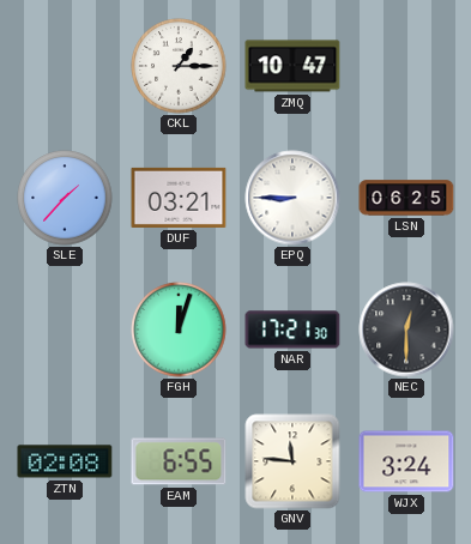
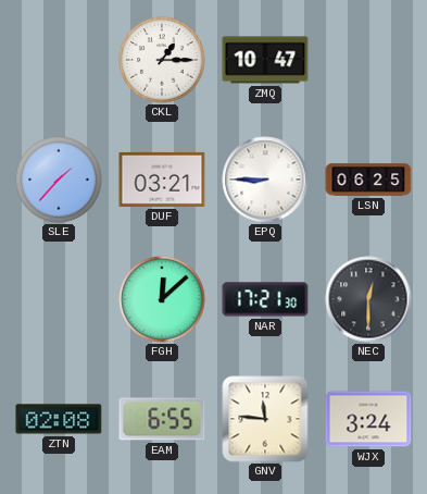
FGH: 12:03 -> 12:08 (162, 299)
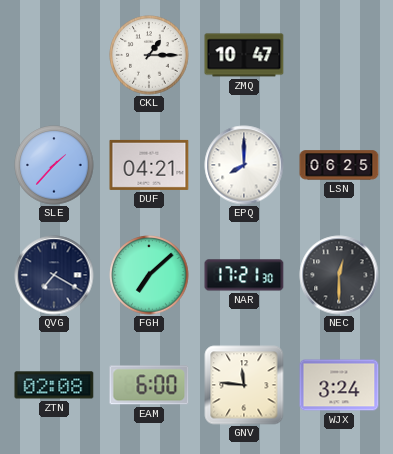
DUF: 03:21 -> 04:21 (149, 165)
EPQ: 8:45 -> 8:00 (244, 165)
QVG: none -> 7:20 (54, 275)
FGH: 12:08 -> 7:08 (149, 275)
EAM: 6:55 -> 6:00 (149, 385)
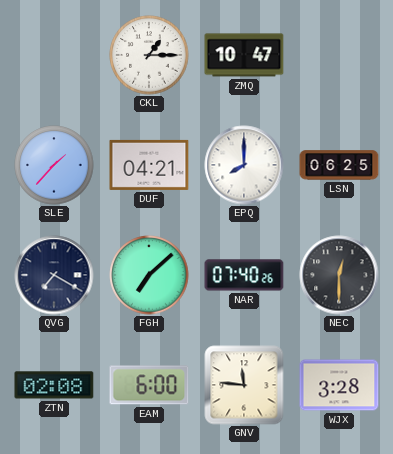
NAR: 17:21 -> 07:40 (244, 275)
WJX: 3:24 -> 3:28 (339, 385)
